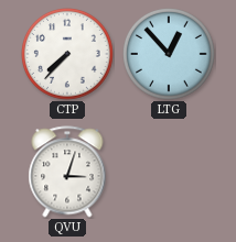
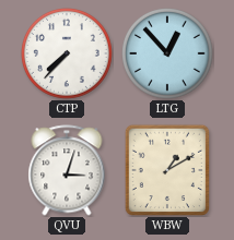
WBW: none -> 1:10 (166, 169)
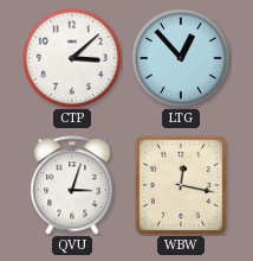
CTP: 7:37 -> 3:08 (73, 59)
WBW: 1:10 -> 12:17 (180, 184)
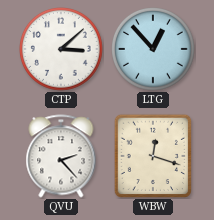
QVU: 3:03 -> 2:23 (61, 156)
WBW: 12:17 -> 12:18 (152, 155)
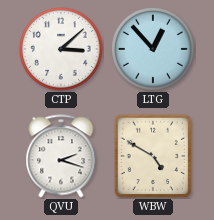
QVU: 2:23 -> 2:18 (61, 156)
WBW: 12:18 -> 4:50 (152, 155)
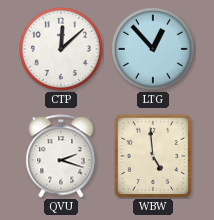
CTP: 3:08 -> 12:08 (62, 50)
WBW: 4:50 -> 4:59 (152, 155)
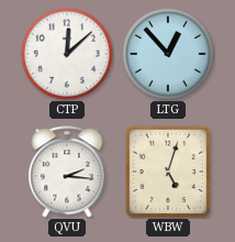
QVU: 2:18 -> 2:16 (67, 172)
WBW: 4:59 -> 5:03 (167, 170)
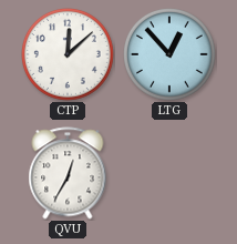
QVU: 2:16 -> 12:35 (68, 173)
WBW: 5:03 -> none (167, 170)
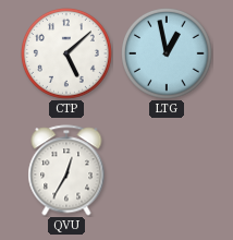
CTP: 12:08 -> 5:08 (68, 55)
LTG: 12:53 -> 12:58 (168, 55)
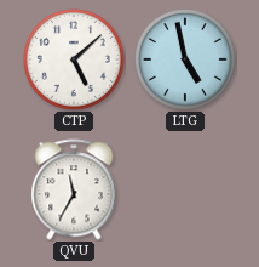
LTG: 12:58 -> 4:58 (186, 61)
QVU: 12:35 -> 11:35 (74, 189)
